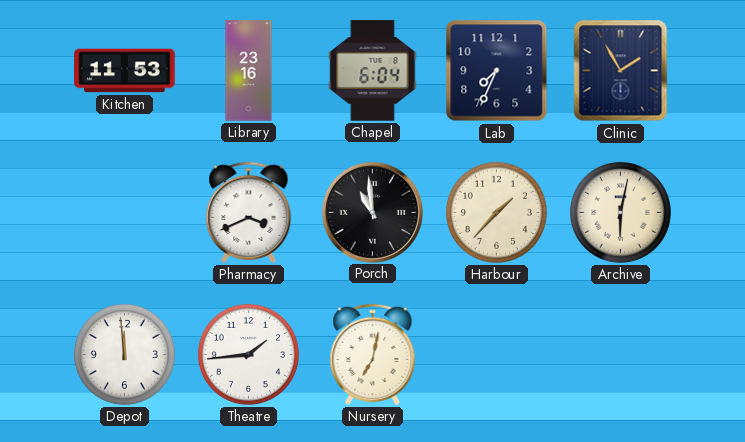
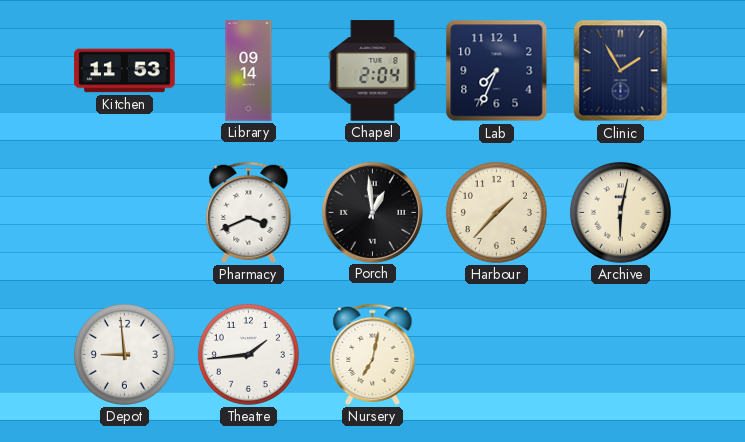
Library: 23:16 -> 09:14 (249, 71)
Chapel: 6:04 -> 2:04 (373, 71)
Porch: 10:59 -> 12:59 (372, 212)
Depot: 11:59 -> 8:59 (124, 354)
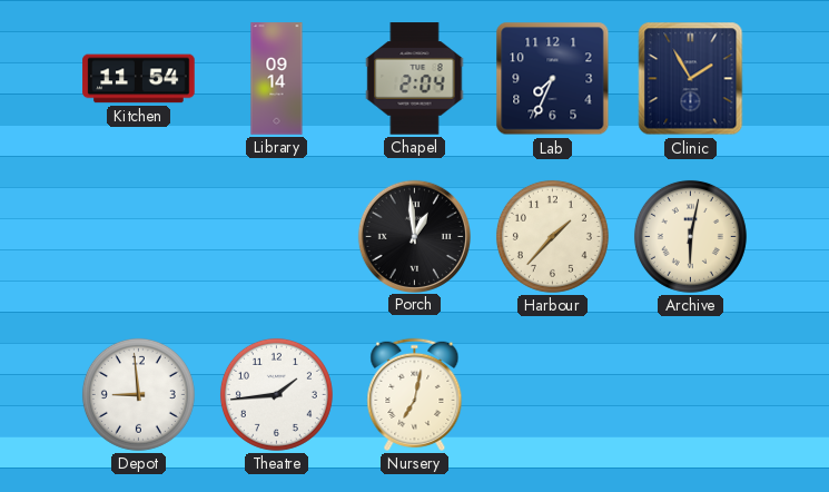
Kitchen: 11:53 -> 11:54 (139, 79)
Pharmacy: 3:41 -> none (249, 212)
